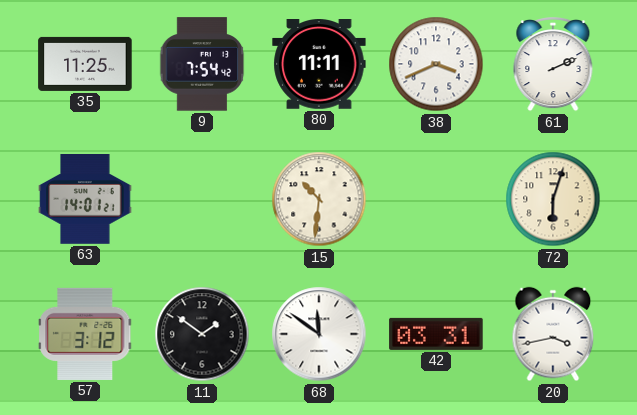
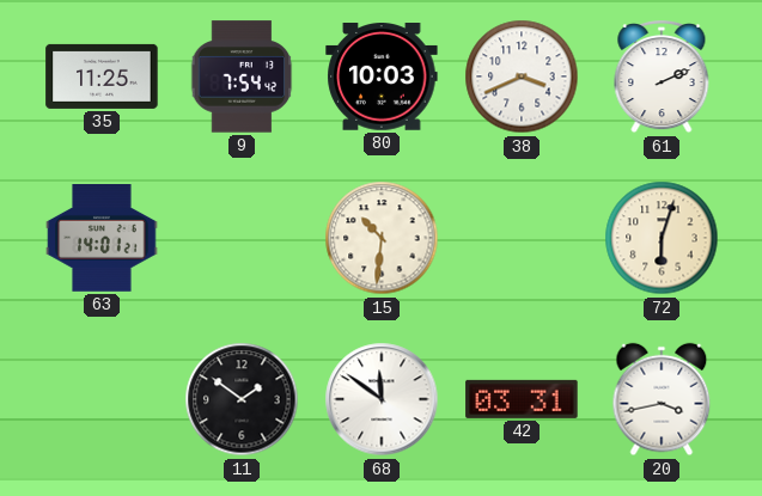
80: 11:11 -> 10:03 (382, 76)
57: 3:12 -> none (86, 334)
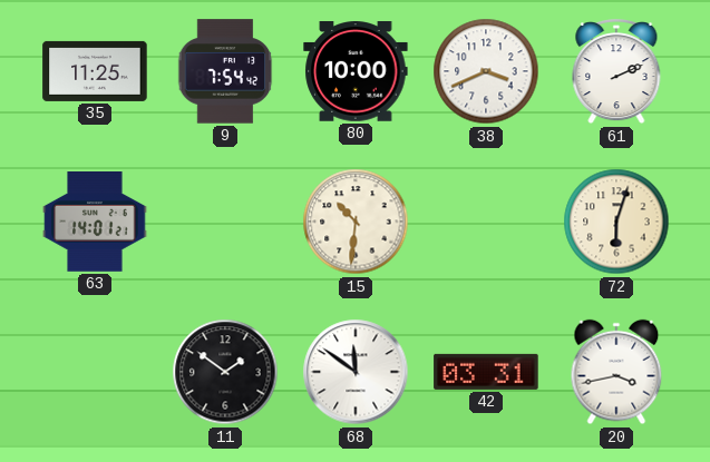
80: 10:03 -> 10:00 (356, 71)
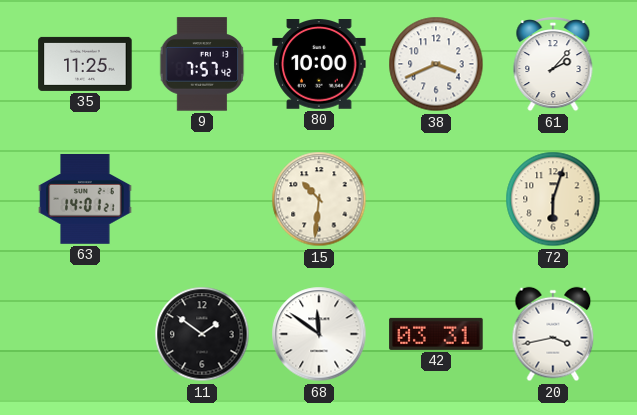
9: 7:54 -> 7:57 (202, 64)
61: 2:11 -> 2:07 (553, 65)
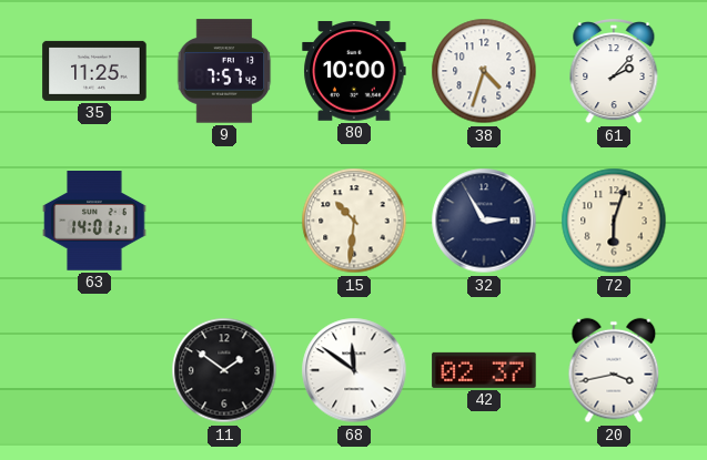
38: 3:41 -> 4:33 (484, 71)
32: none -> 2:55 (484, 221)
42: 03:31 -> 02:37 (484, 370)
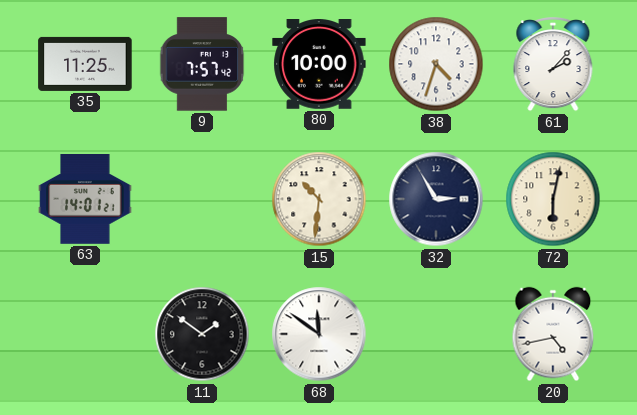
72: 6:03 -> 6:02 (553, 199)
42: 02:37 -> none (484, 370)
20: 3:43 -> 4:43 (553, 334)
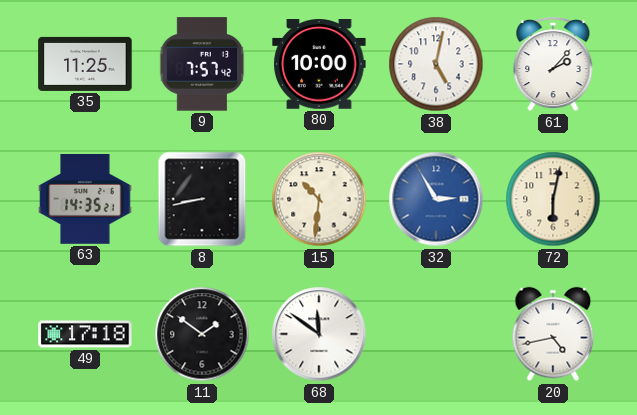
38: 4:33 -> 5:02 (436, 64)
63: 14:01 -> 14:35 (85, 200)
8: none -> 8:43 (202, 199)
32 dial: navy -> blue (436, 199)
49: none -> 17:18 (85, 334)
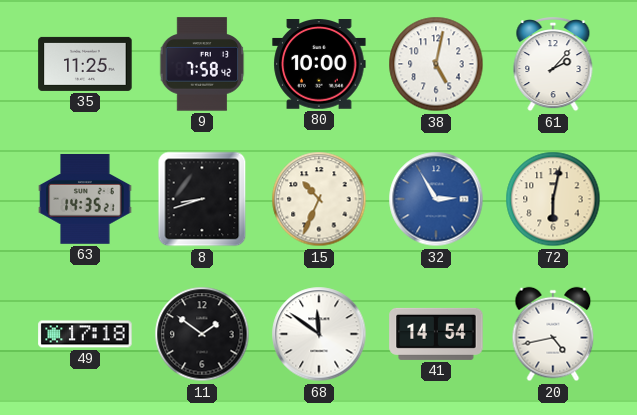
9: 7:57 -> 7:58 (202, 64)
8: 8:43 -> 8:42 (202, 199)
15: 10:31 -> 10:34 (319, 199)
41: none -> 14:54 (436, 334)
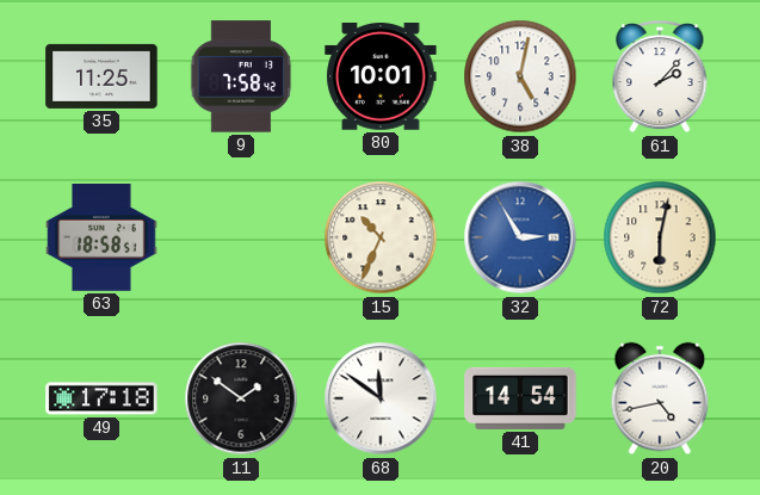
80: 10:00 -> 10:01 (381, 76)
63: 14:35 -> 18:58 (101, 239)
8: 8:42 -> none (202, 199)
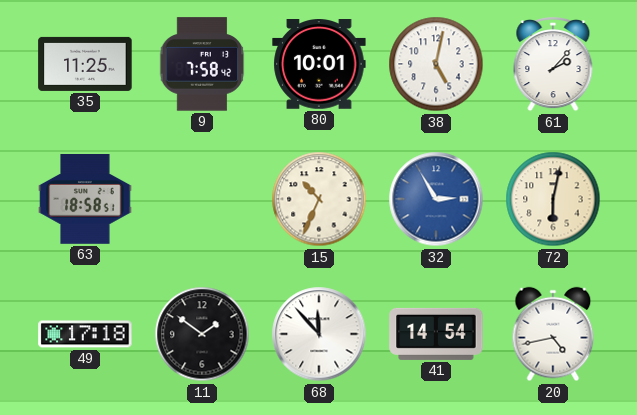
68: 11:51 -> 11:53 (319, 334)
